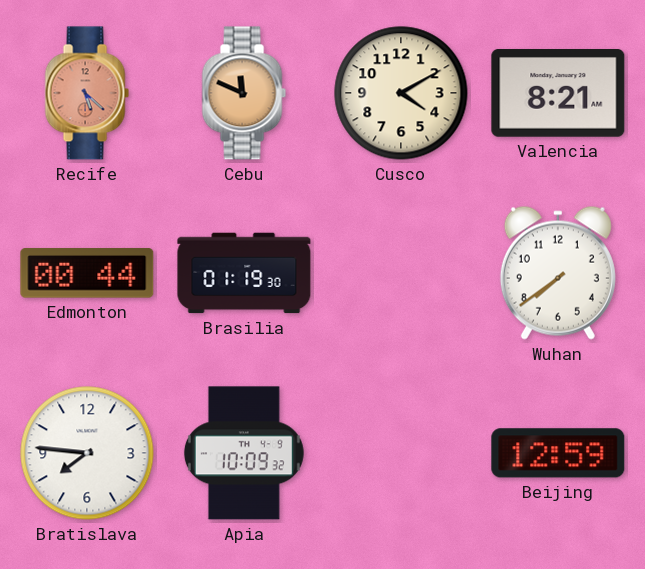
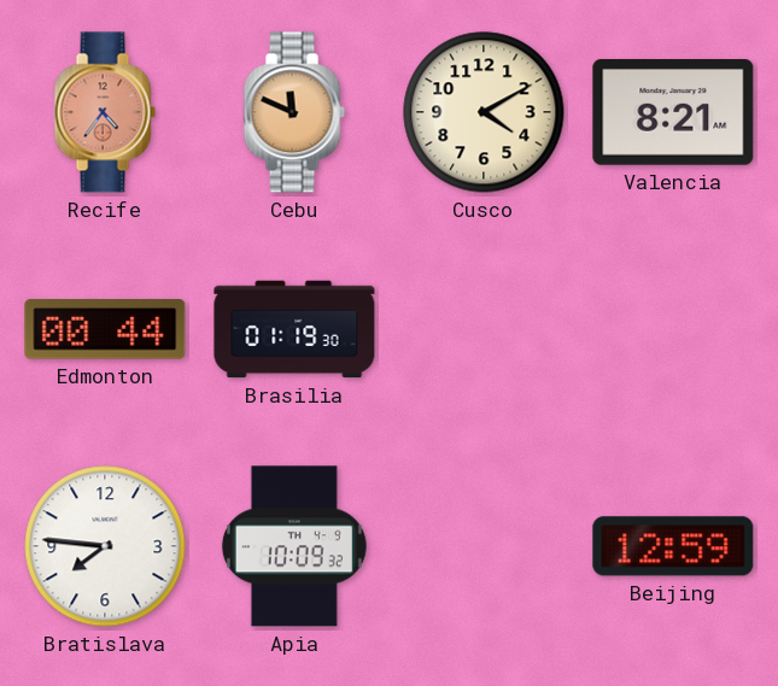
Recife: 5:22 -> 4:36 (105, 112)
Wuhan: 7:39 -> none (558, 273)
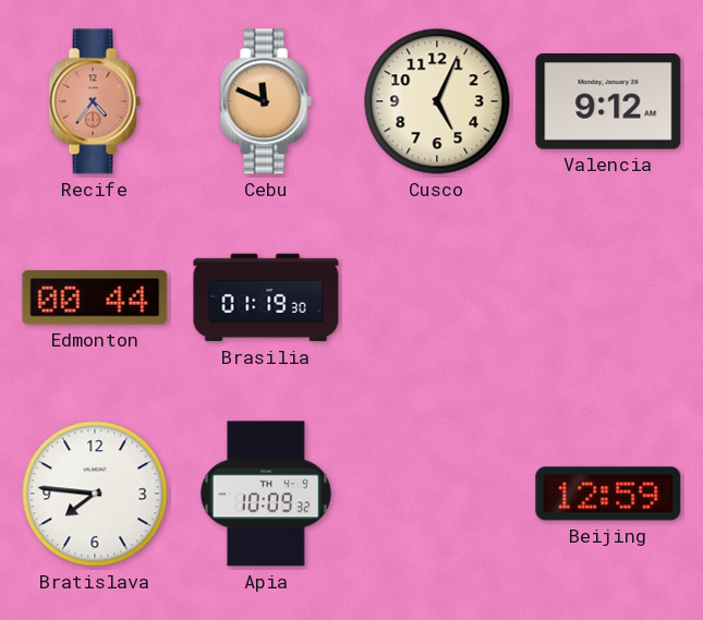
Cusco: 4:10 -> 5:04 (437, 101)
Valencia: 8:21 -> 9:12 (608, 102)
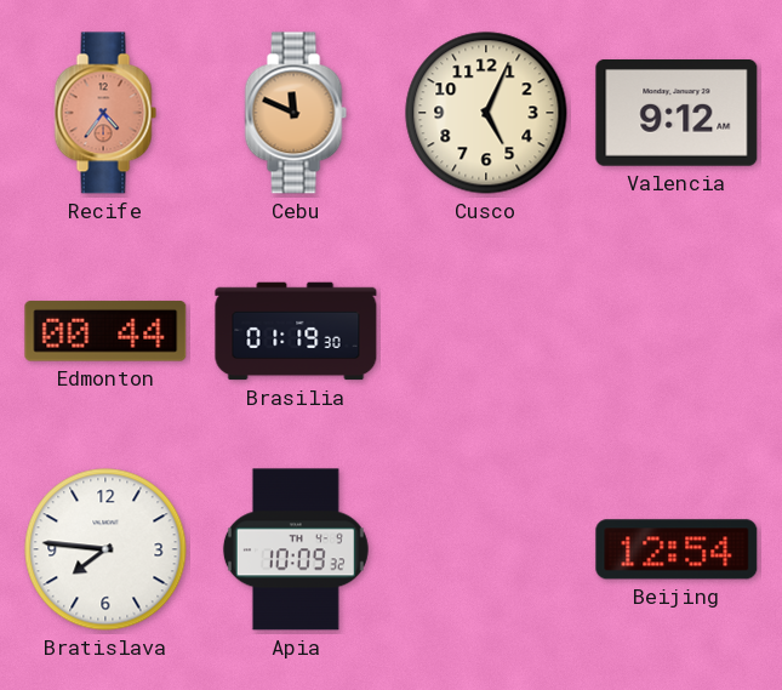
Beijing: 12:59 -> 12:54 (677, 549)
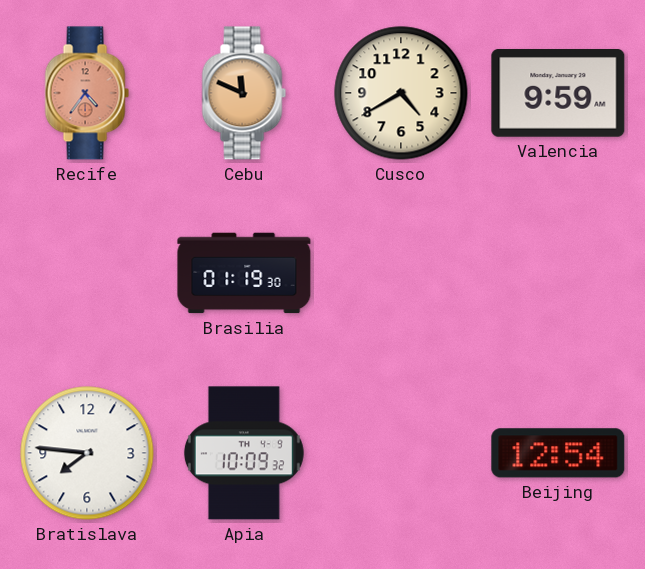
Cusco: 5:04 -> 4:40 (401, 93)
Valencia: 9:12 -> 9:59 (558, 94)
Edmonton: 00:44 -> none (105, 331)
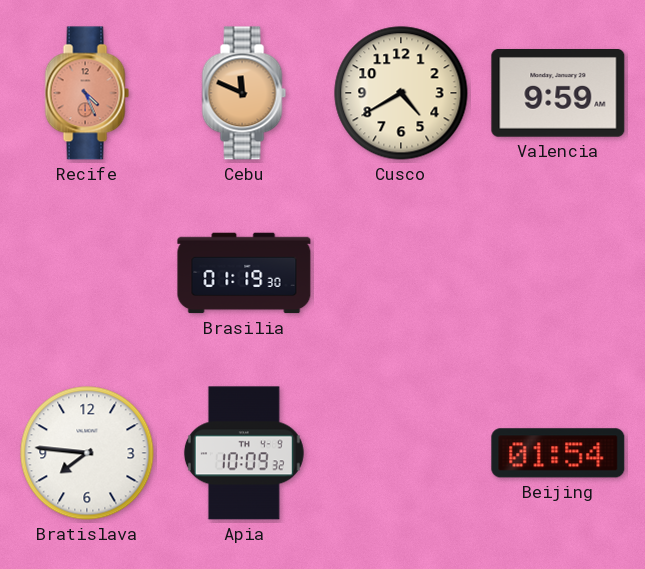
Recife: 4:36 -> 4:26 (87, 93)
Beijing: 12:54 -> 01:54 (558, 453)
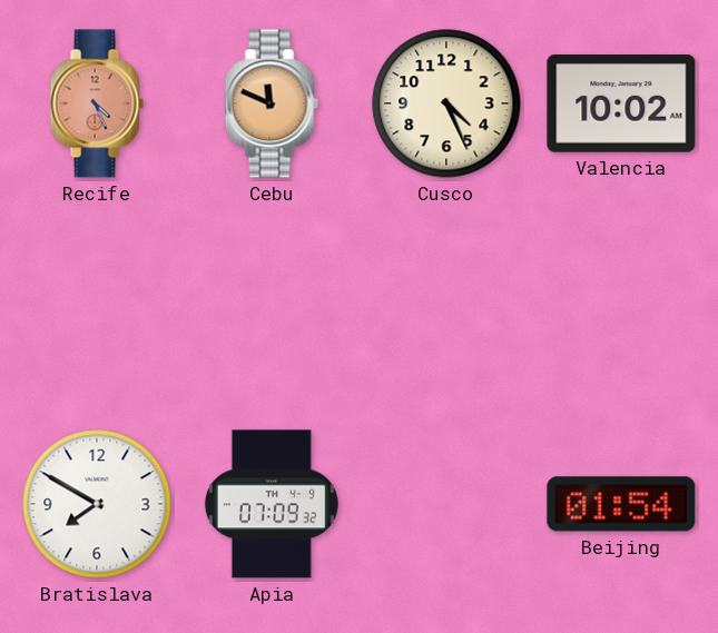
Cusco: 4:40 -> 4:26 (446, 103)
Valencia: 9:59 -> 10:02 (621, 105)
Brasilia: 01:19 -> none (244, 273)
Bratislava: 7:46 -> 7:50 (97, 504)
Apia: 10:09 -> 07:09 (272, 504)
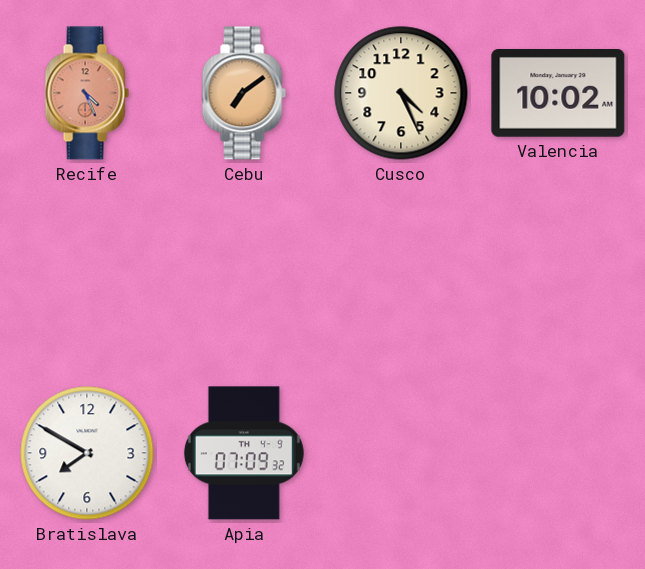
Cebu: 11:49 -> 7:09 (244, 93)
Beijing: 01:54 -> none (621, 504)
